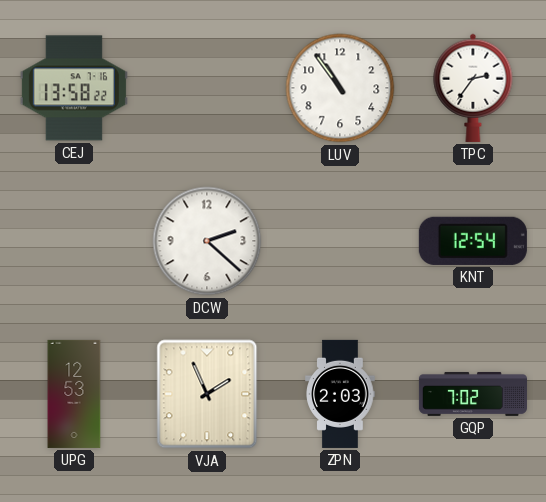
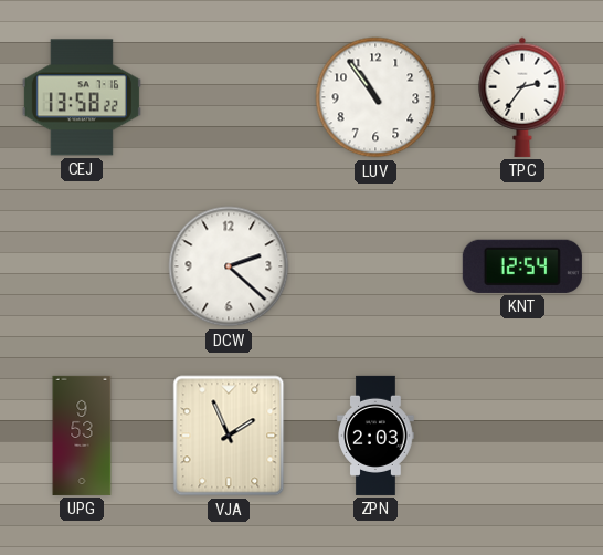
UPG: 12:53 -> 9:53 (82, 436)
GQP: 7:02 -> none (473, 394)
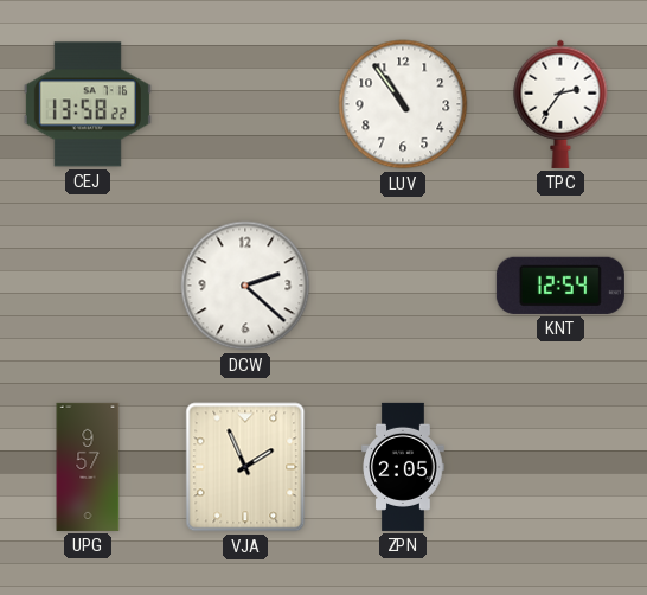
UPG: 9:53 -> 9:57 (88, 467)
ZPN: 2:03 -> 2:05 (403, 467)
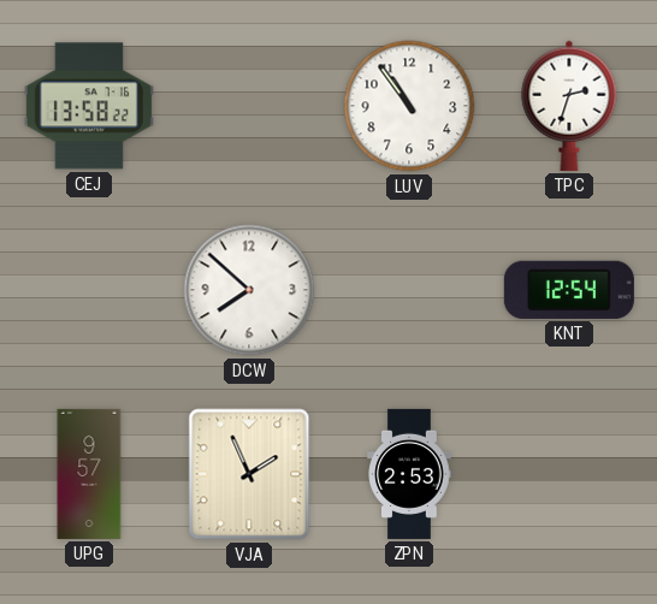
TPC: 2:36 -> 2:33 (569, 106)
DCW: 2:22 -> 7:52 (249, 290)
ZPN: 2:05 -> 2:53 (409, 474)
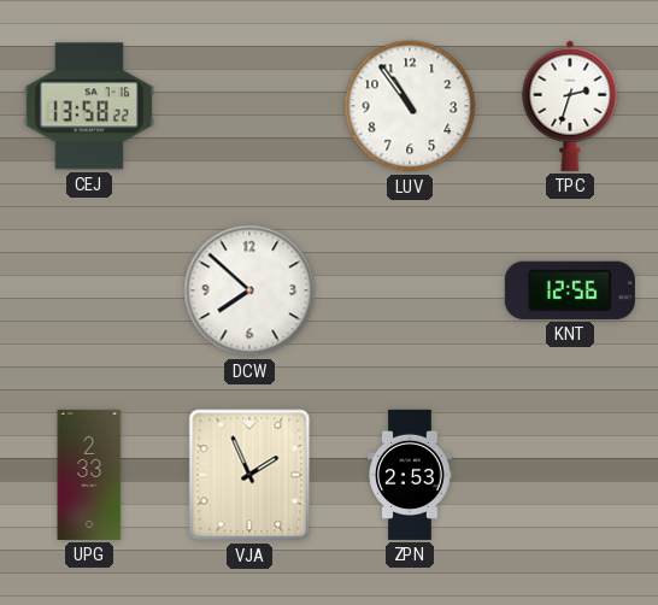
KNT: 12:54 -> 12:56 (570, 290)
UPG: 9:57 -> 2:33 (89, 475)
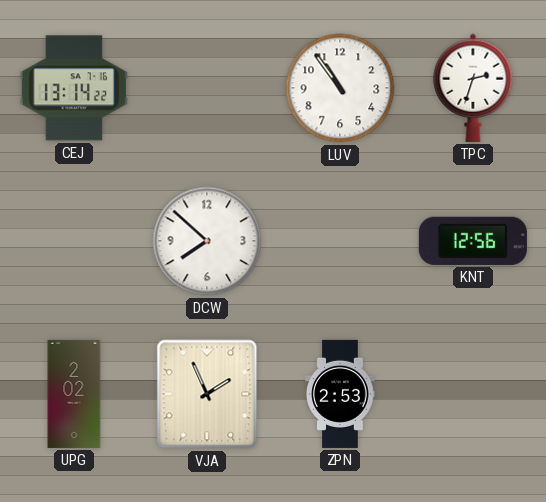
CEJ: 13:58 -> 13:14 (74, 88)
UPG: 2:33 -> 2:02 (74, 394)
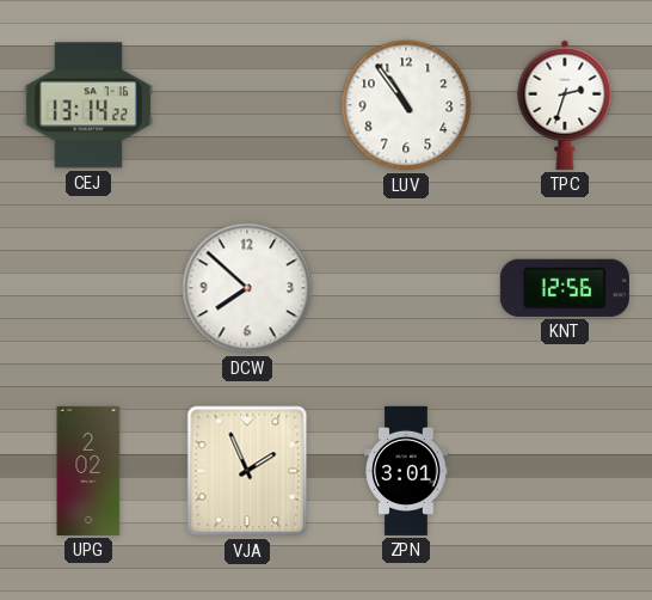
ZPN: 2:53 -> 3:01 (406, 471)
